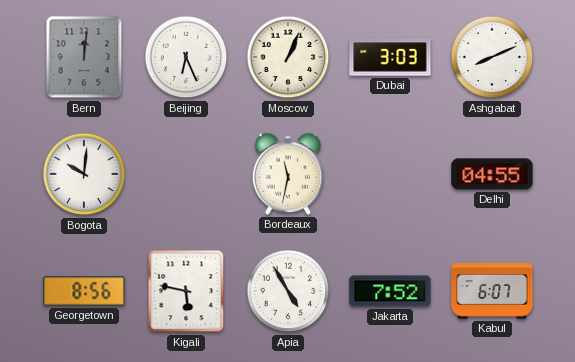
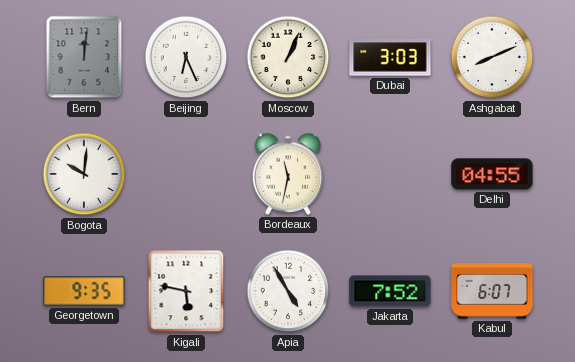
Georgetown: 8:56 -> 9:35 (84, 291)
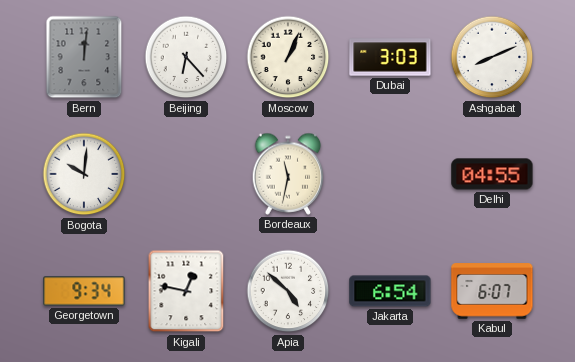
Beijing: 6:26 -> 6:23 (186, 57)
Georgetown: 9:35 -> 9:34 (84, 291)
Kigali: 5:47 -> 12:47 (186, 291)
Apia: 4:55 -> 4:52 (288, 291)
Jakarta: 7:52 -> 6:54 (390, 291)
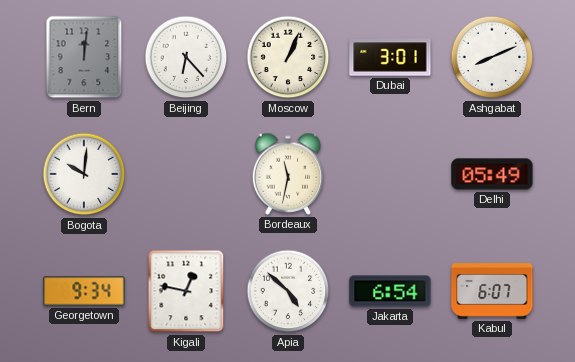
Dubai: 3:03 -> 3:01 (390, 57)
Delhi: 04:55 -> 05:49 (492, 174)
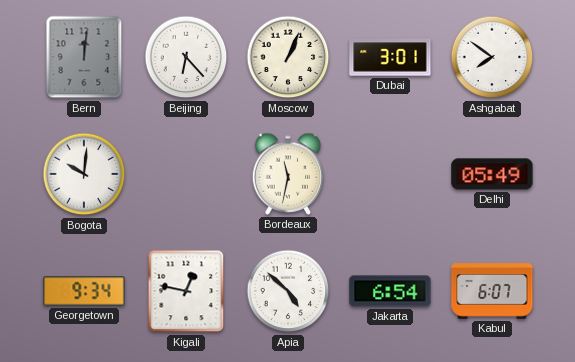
Ashgabat: 8:11 -> 7:51 (492, 57)
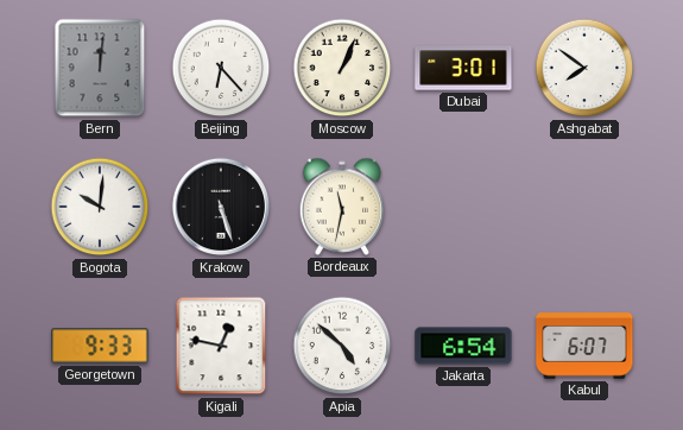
Krakow: none -> 5:27 (221, 207)
Delhi: 05:49 -> none (492, 174)
Georgetown: 9:34 -> 9:33 (100, 346)
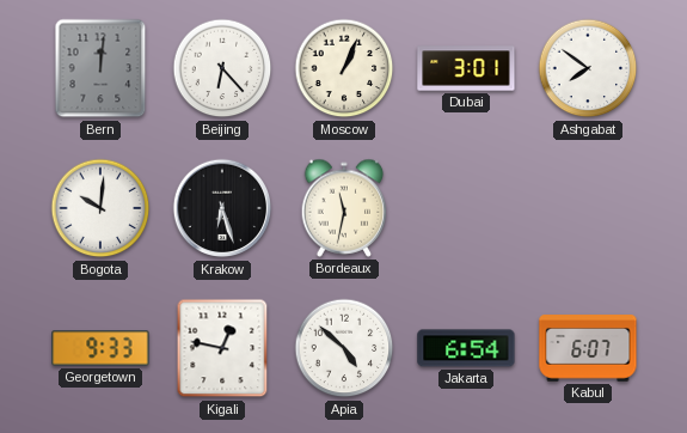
Krakow: 5:27 -> 6:27 (222, 208)
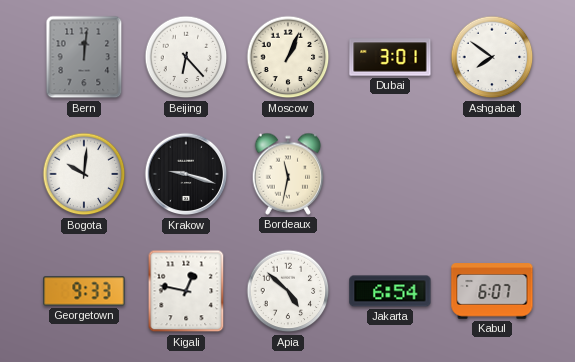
Krakow: 6:27 -> 9:18 (186, 174)
